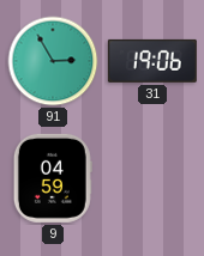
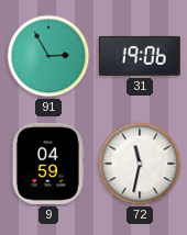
72: none -> 11:32 (140, 164)
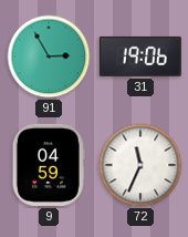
72: 11:32 -> 11:34 (140, 165)
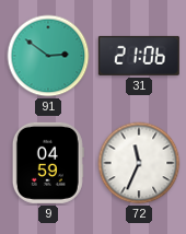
91: 2:55 -> 2:51 (48, 56)
31: 19:06 -> 21:06 (139, 56)
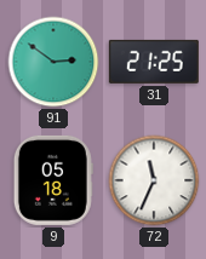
31: 21:06 -> 21:25 (154, 62)
9: 04:59 -> 05:18 (53, 180)
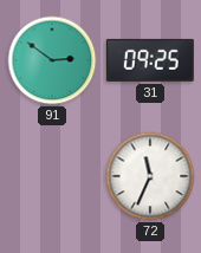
31: 21:25 -> 09:25 (150, 60)
9: 05:18 -> none (53, 180)
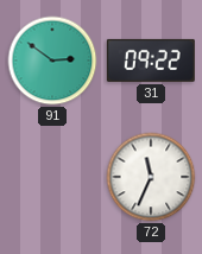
31: 09:25 -> 09:22 (151, 61)
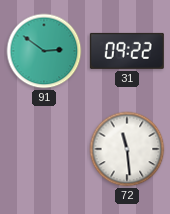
72: 11:34 -> 11:29 (127, 149)
